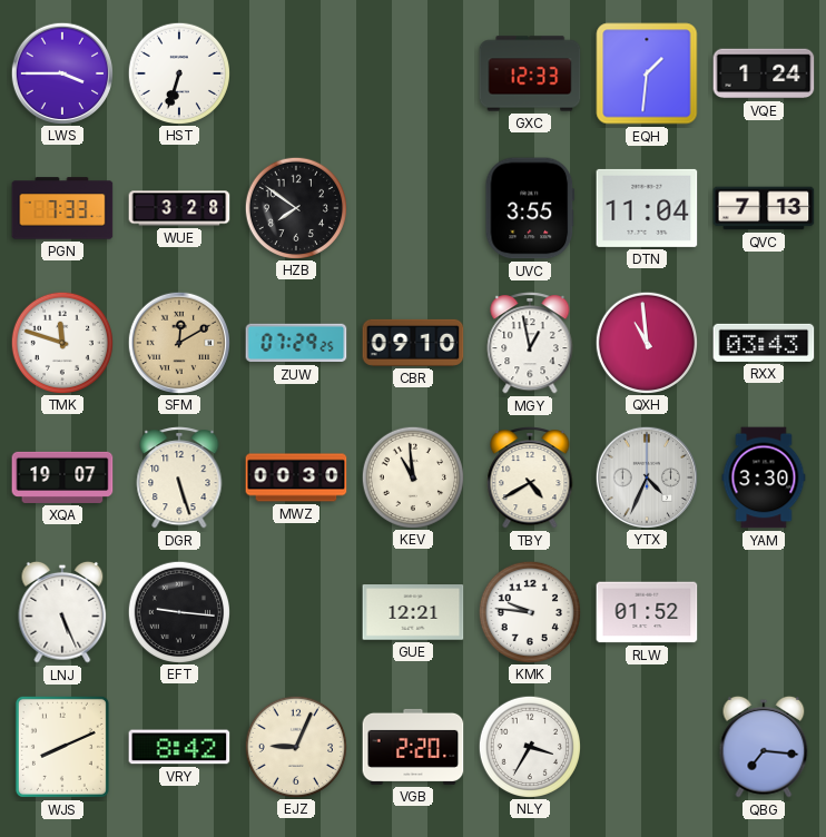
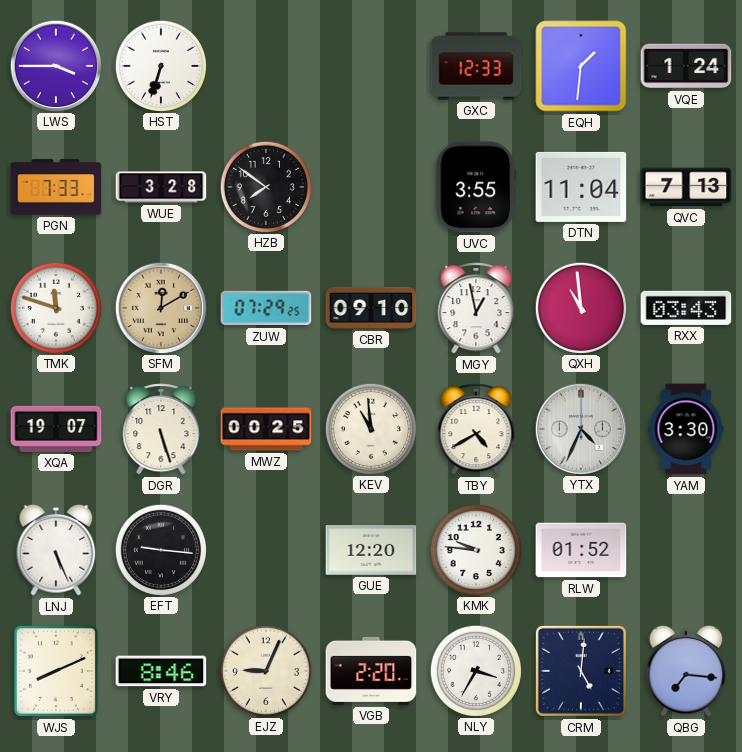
MWZ: 00:30 -> 00:25 (266, 429)
GUE: 12:21 -> 12:20 (371, 550)
VRY: 8:42 -> 8:46 (161, 671)
CRM: none -> 5:01 (581, 671)
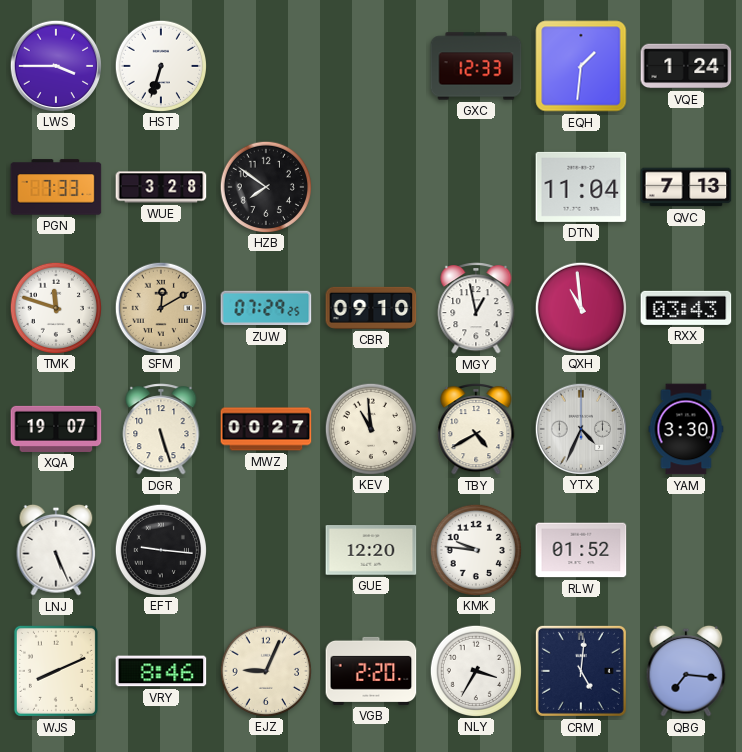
UVC: 3:55 -> none (476, 187)
MWZ: 00:25 -> 00:27 (266, 429)
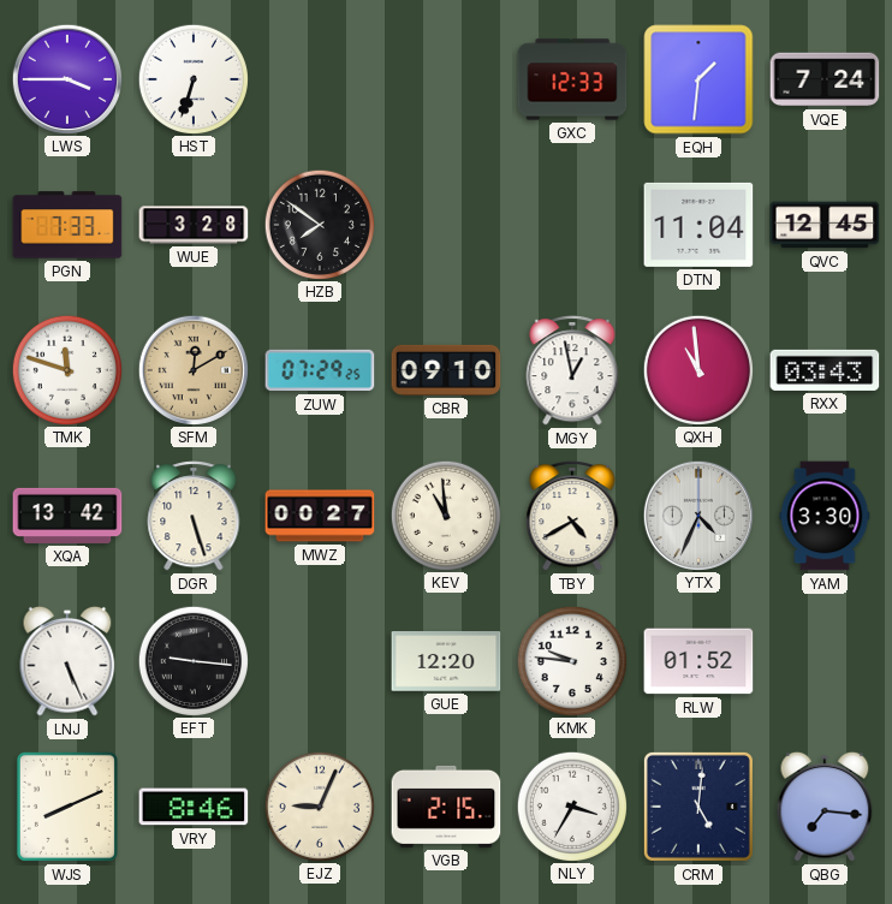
VQE: 1:24 -> 7:24 (825, 79)
QVC: 7:13 -> 12:45 (825, 225)
XQA: 19:07 -> 13:42 (67, 516)
VGB: 2:20 -> 2:15 (446, 807)
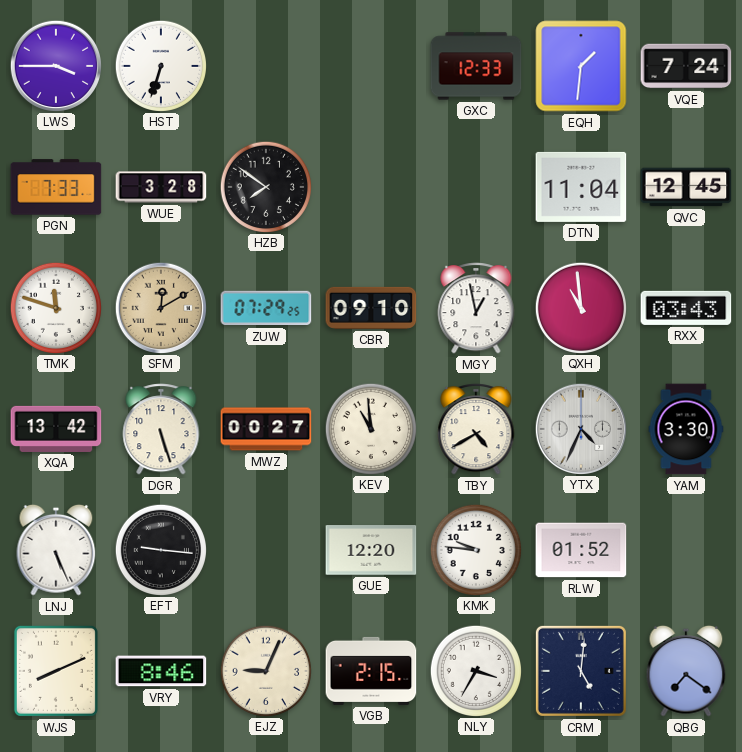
QBG: 7:16 -> 7:21 (686, 671)
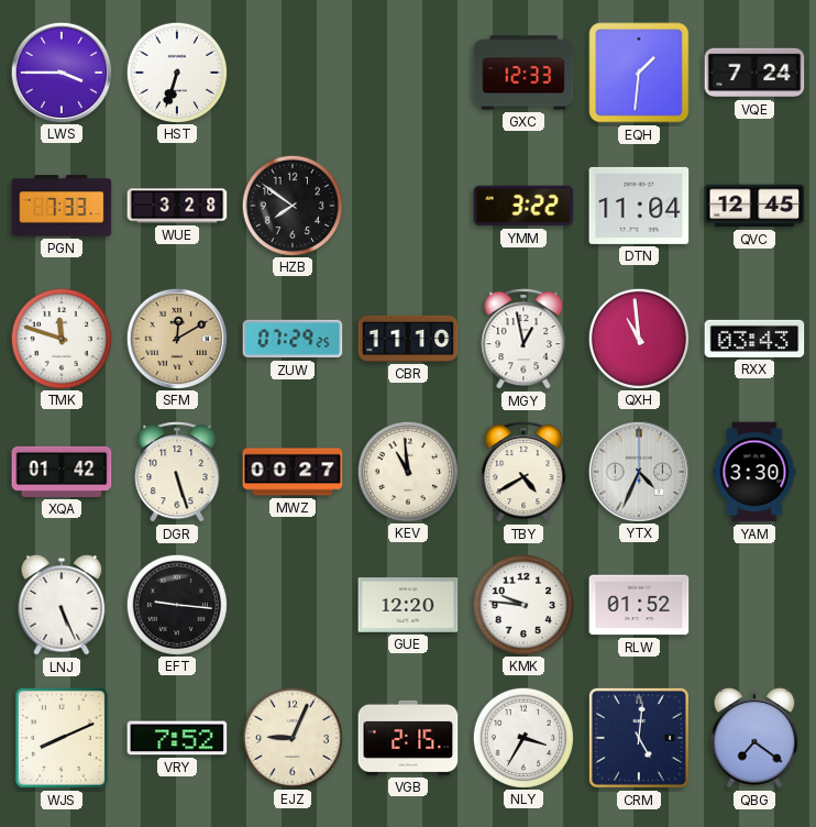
YMM: none -> 3:22 (523, 206)
CBR: 09:10 -> 11:10 (408, 339)
XQA: 13:42 -> 01:42 (62, 472)
VRY: 8:46 -> 7:52 (177, 738)
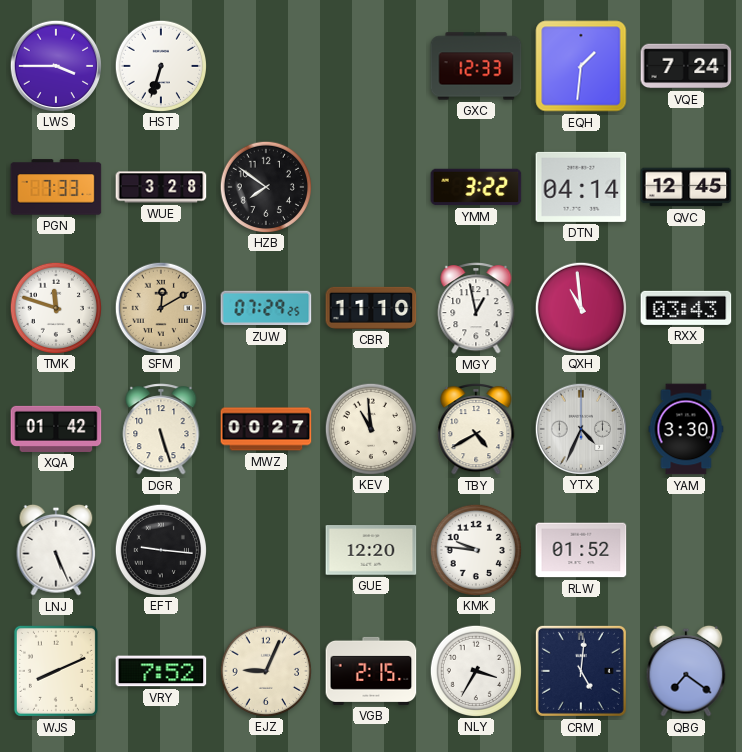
DTN: 11:04 -> 04:14 (581, 187)
